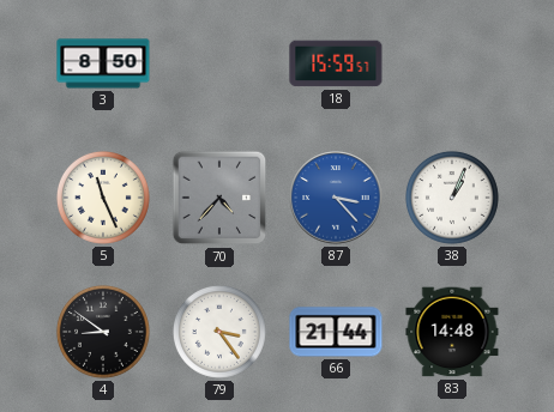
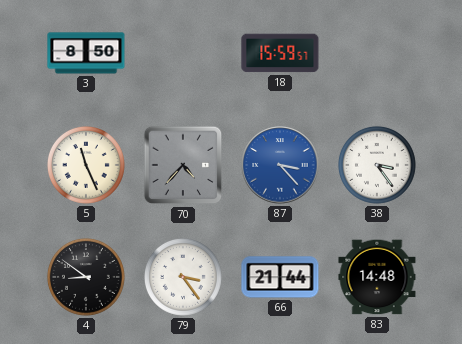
38: 1:04 -> 3:24 (377, 165)
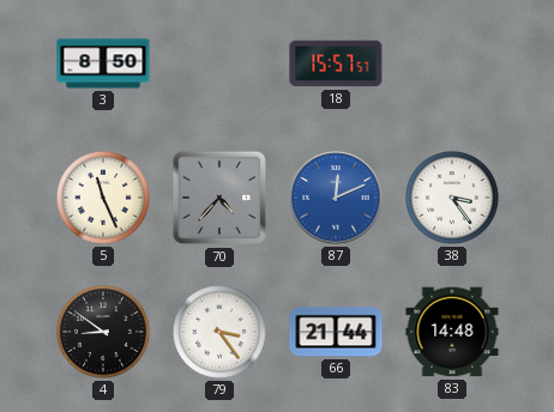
18: 15:59 -> 15:57 (336, 63)
87: 3:23 -> 12:11 (336, 198)
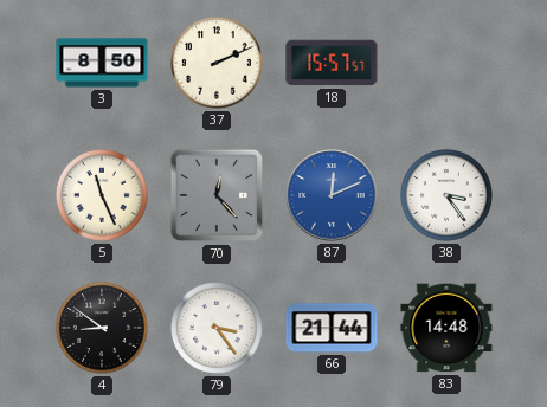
37: none -> 2:11 (217, 63)
70: 4:37 -> 12:23 (217, 195)
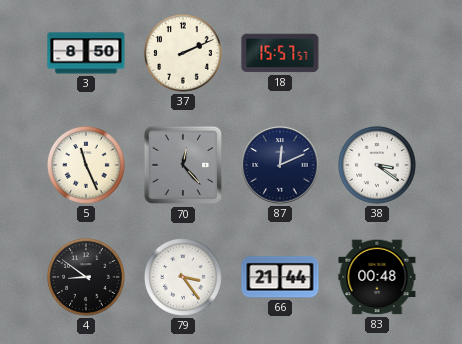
87 dial: blue -> navy (280, 165)
38: 3:24 -> 3:21 (377, 165)
83: 14:48 -> 00:48 (377, 277)
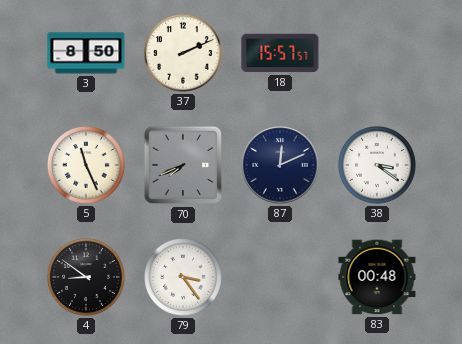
70: 12:23 -> 7:41 (183, 165)
66: 21:44 -> none (280, 277)
